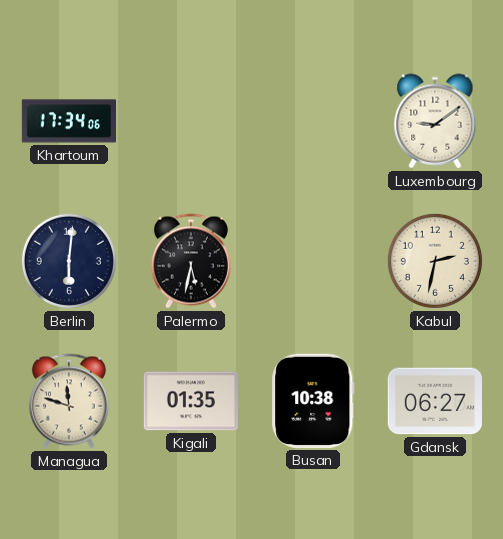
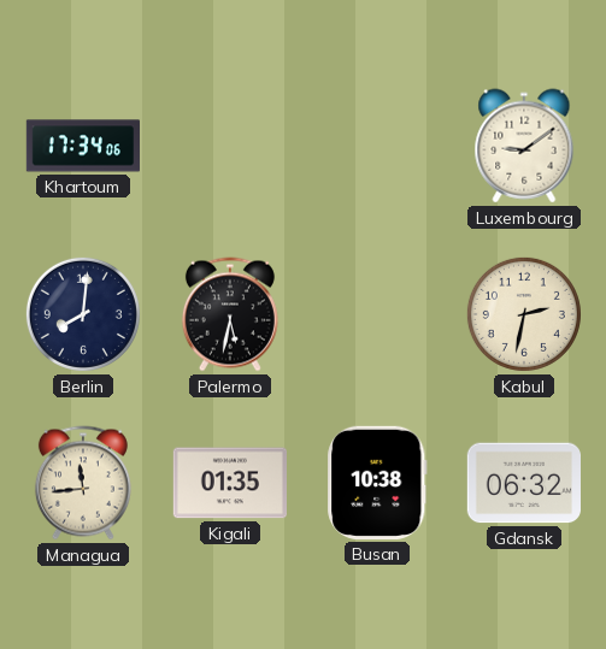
Berlin: 6:01 -> 8:01 (83, 314)
Managua: 11:48 -> 11:44 (83, 483)
Gdansk: 06:27 -> 06:32 (523, 483)
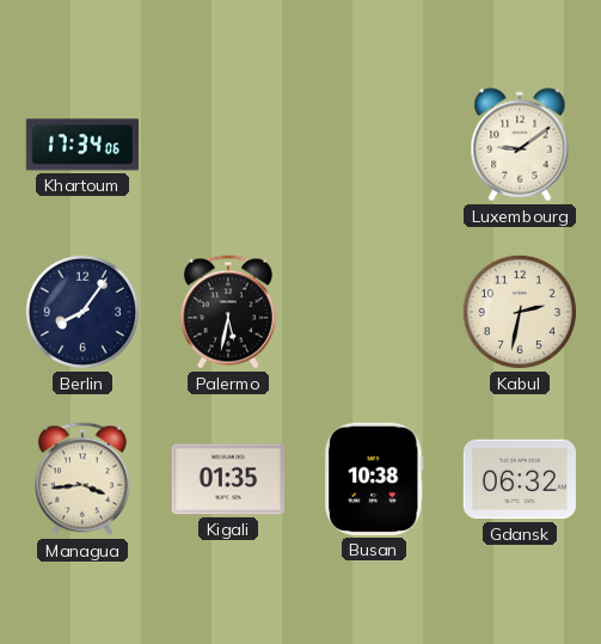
Berlin: 8:01 -> 8:06 (82, 312)
Managua: 11:44 -> 3:44 (82, 479)
